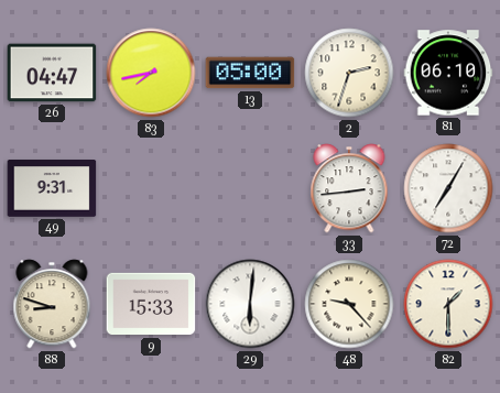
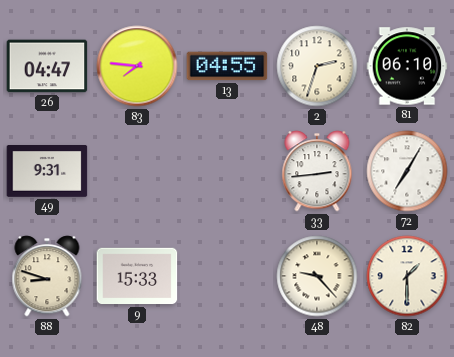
83: 7:43 -> 7:46 (137, 66)
13: 05:00 -> 04:55 (227, 66)
29: 6:01 -> none (250, 304)
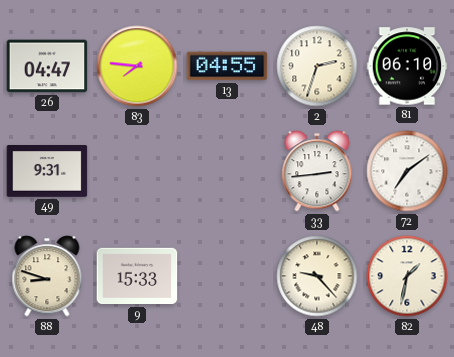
72: 7:05 -> 7:09 (407, 171)
82: 1:30 -> 1:32 (407, 276)
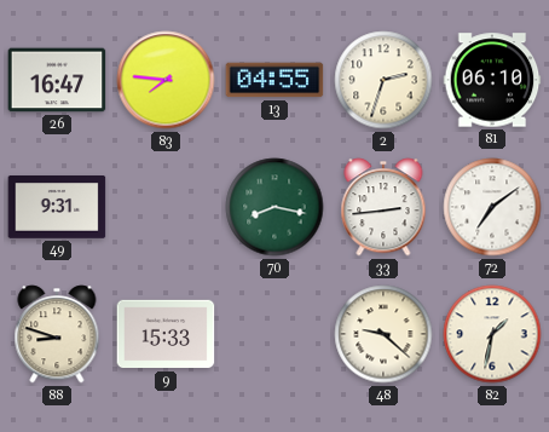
26: 04:47 -> 16:47 (57, 80)
70: none -> 8:17 (274, 207)
48: 9:23 -> 9:22 (383, 334)
